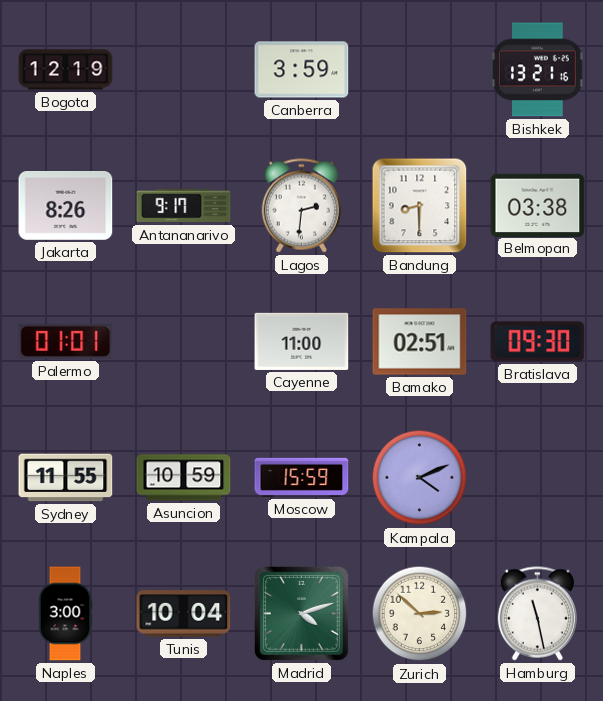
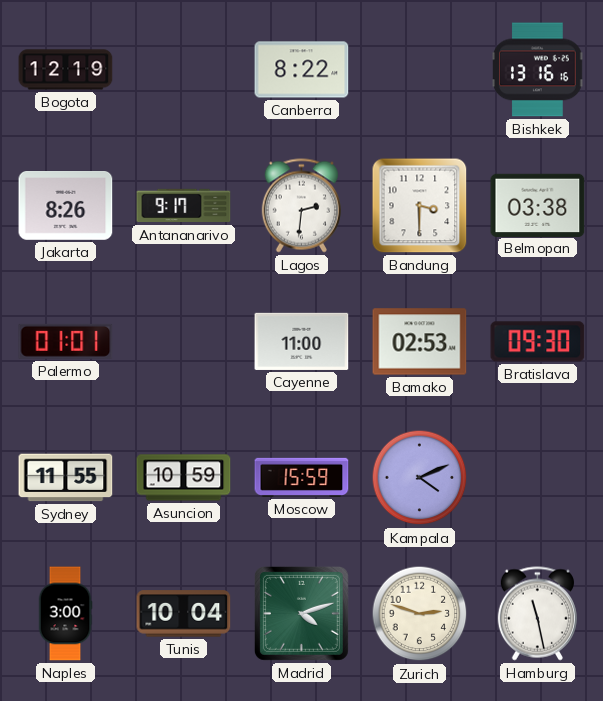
Canberra: 3:59 -> 8:22 (302, 70)
Bishkek: 13:21 -> 13:16 (538, 70)
Bandung: 8:30 -> 3:30 (420, 206)
Bamako: 02:51 -> 02:53 (420, 342)
Zurich: 2:52 -> 2:48 (420, 614)
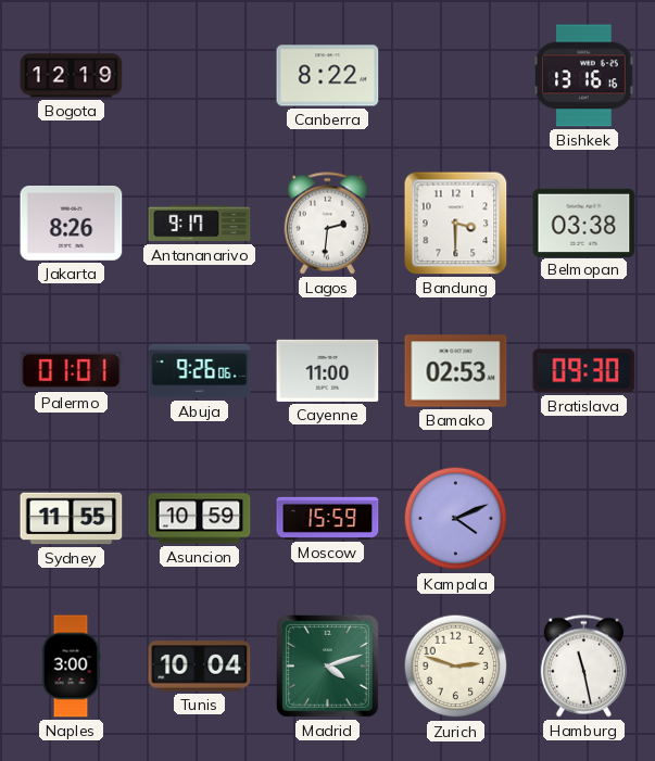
Abuja: none -> 9:26 (200, 371)
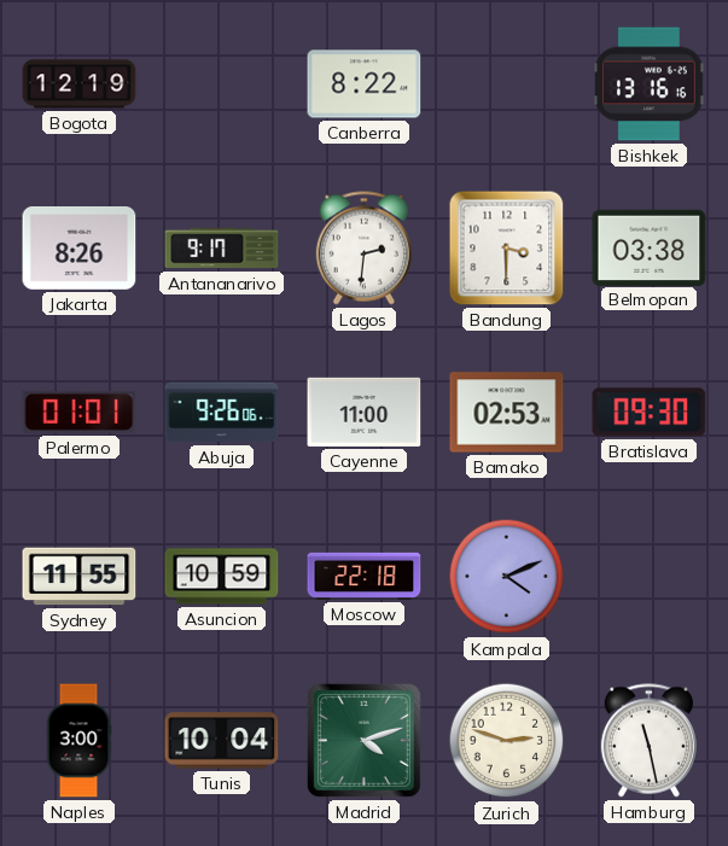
Moscow: 15:59 -> 22:18 (365, 576)
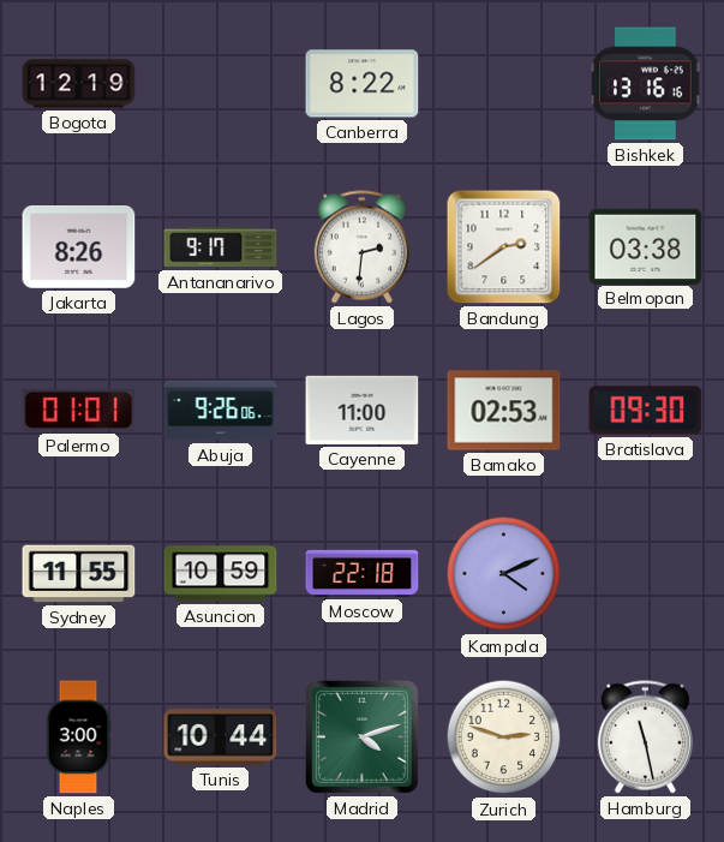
Bandung: 3:30 -> 2:39 (504, 247)
Tunis: 10:04 -> 10:44 (221, 738)
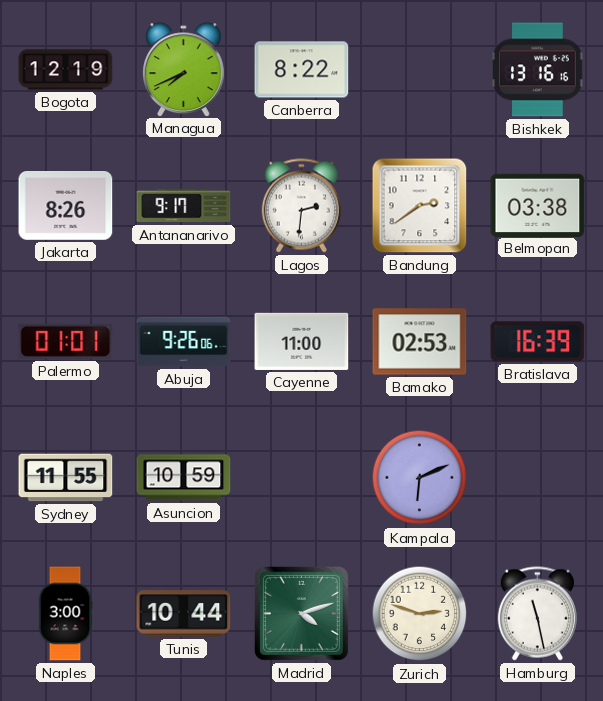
Managua: none -> 7:41 (184, 69)
Bratislava: 09:30 -> 16:39 (538, 342)
Moscow: 22:18 -> none (363, 573)
Kampala: 4:11 -> 6:11 (420, 478)
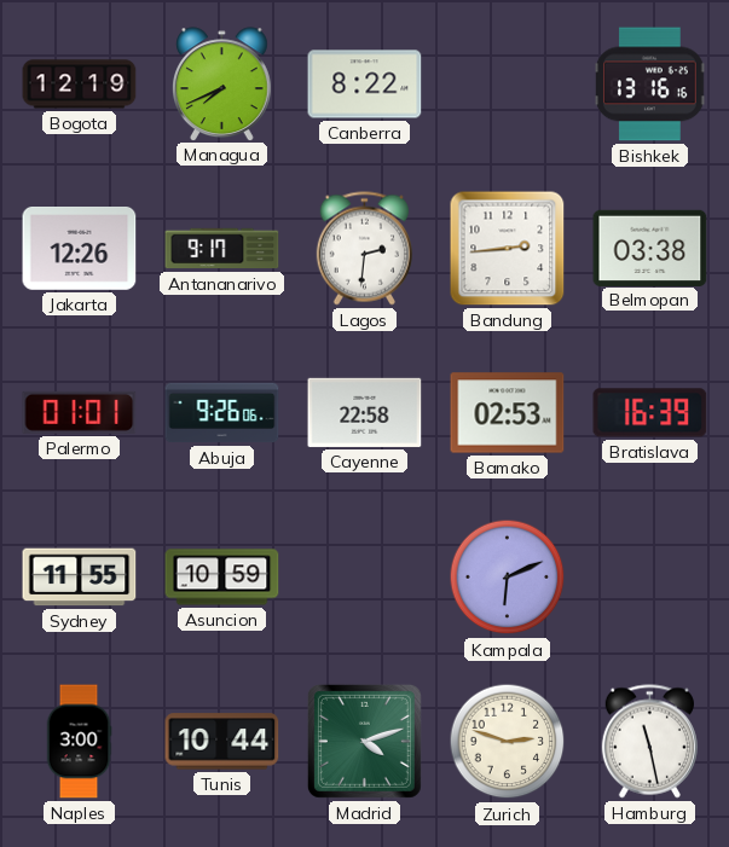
Jakarta: 8:26 -> 12:26 (80, 249)
Bandung: 2:39 -> 2:44 (508, 249)
Cayenne: 11:00 -> 22:58 (365, 412)
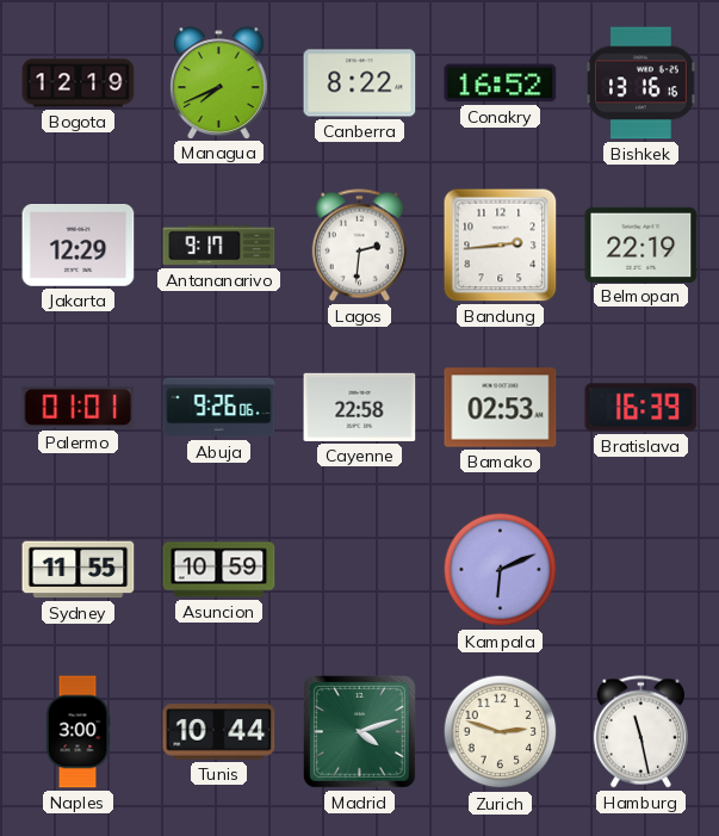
Conakry: none -> 16:52 (501, 83)
Jakarta: 12:26 -> 12:29 (79, 246)
Belmopan: 03:38 -> 22:19 (641, 244)
